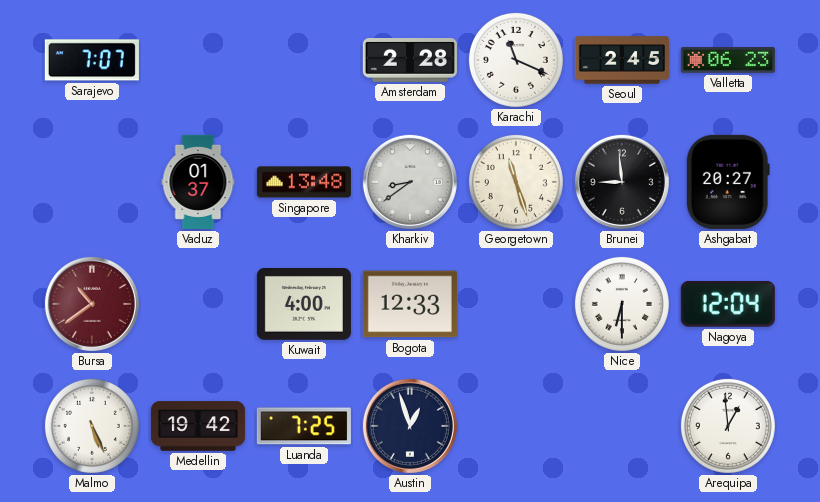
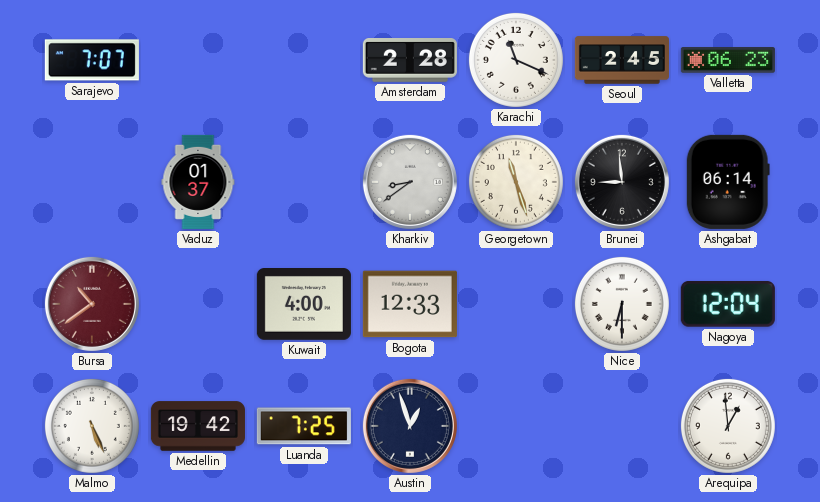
Singapore: 13:48 -> none (304, 182)
Ashgabat: 20:27 -> 06:14 (728, 182)
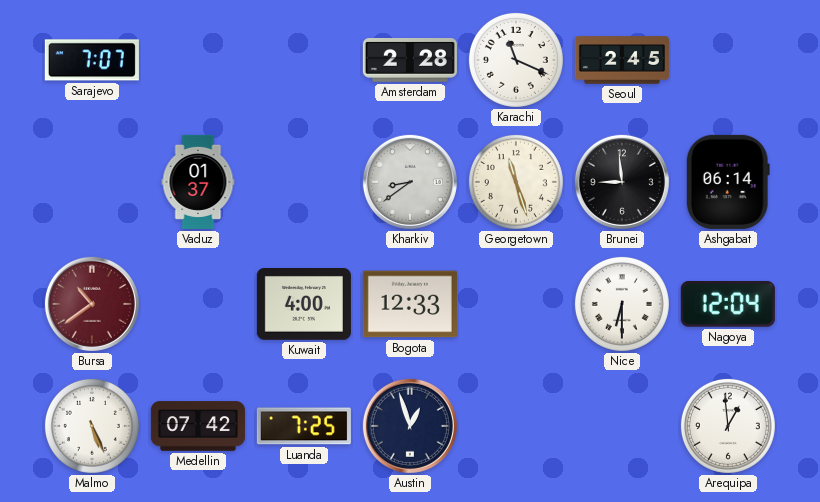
Valletta: 06:23 -> none (728, 60)
Medellin: 19:42 -> 07:42 (198, 426)
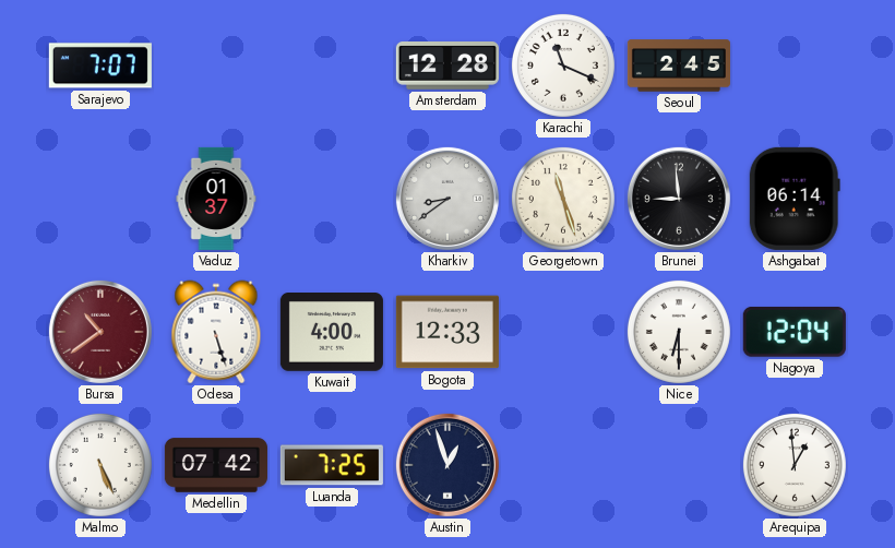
Amsterdam: 2:28 -> 12:28 (448, 67)
Odesa: none -> 5:27 (216, 332)
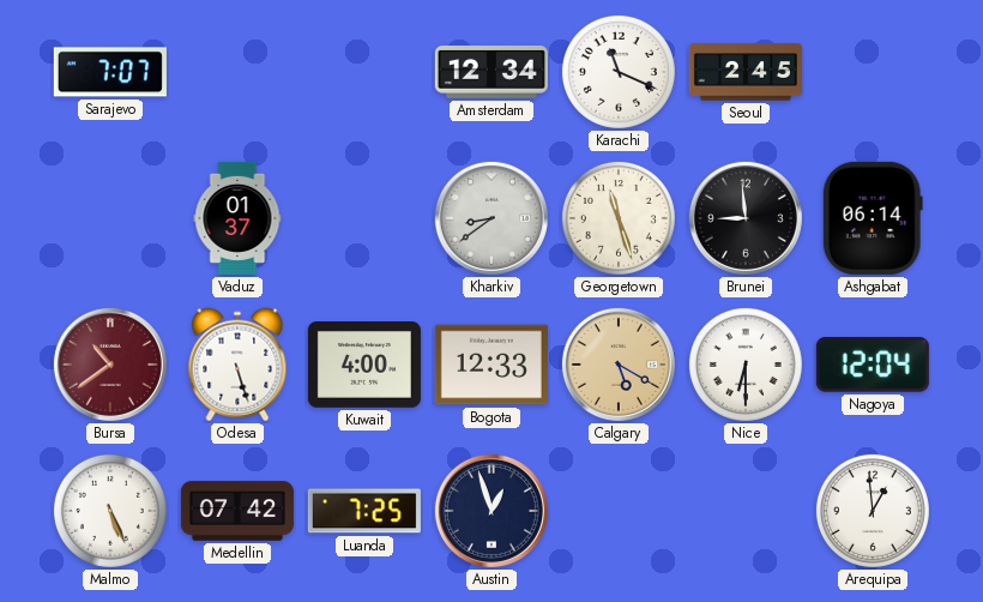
Amsterdam: 12:28 -> 12:34 (491, 73)
Calgary: none -> 5:20 (619, 365)
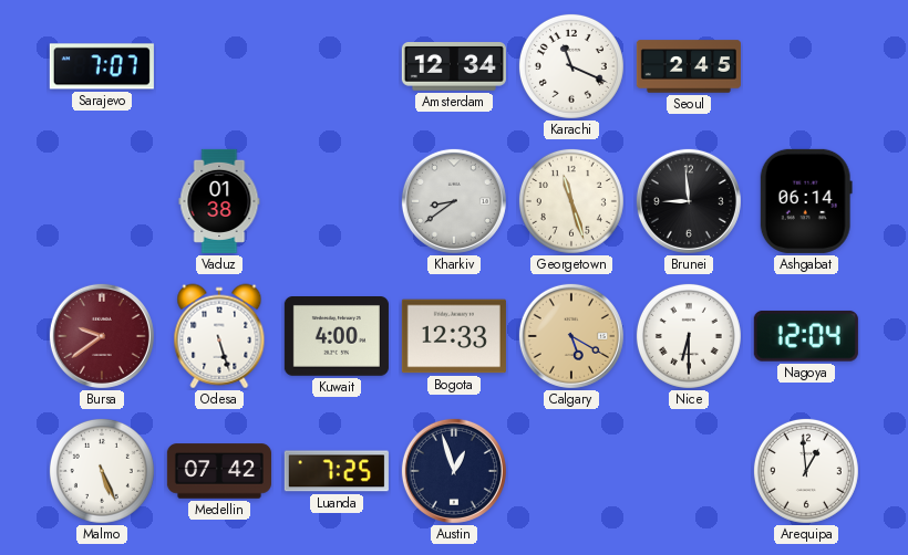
Vaduz: 01:37 -> 01:38 (219, 201)
Bursa: 10:39 -> 9:39 (102, 336)
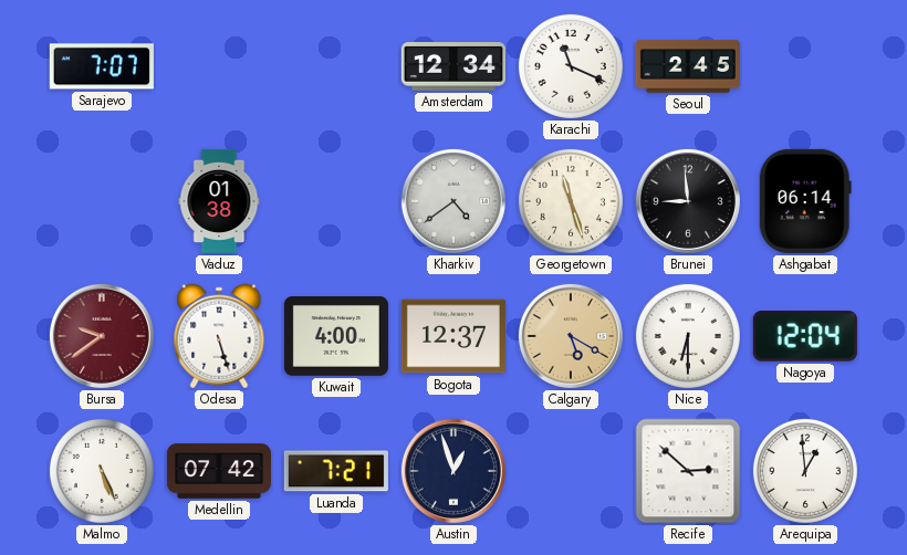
Kharkiv: 8:39 -> 4:39 (454, 201)
Bogota: 12:33 -> 12:37 (454, 336)
Luanda: 7:25 -> 7:21 (336, 471)
Recife: none -> 2:52 (688, 471)
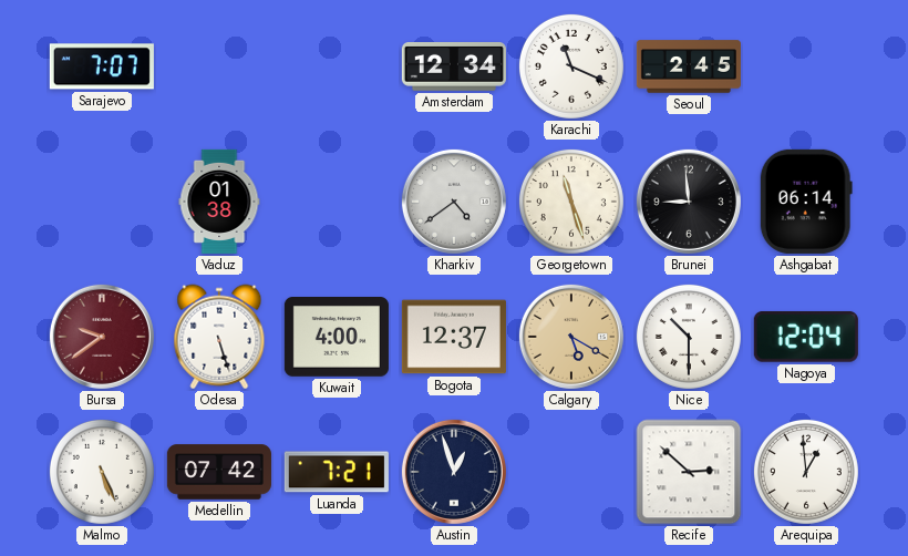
Nice: 6:30 -> 10:30 (689, 337)
